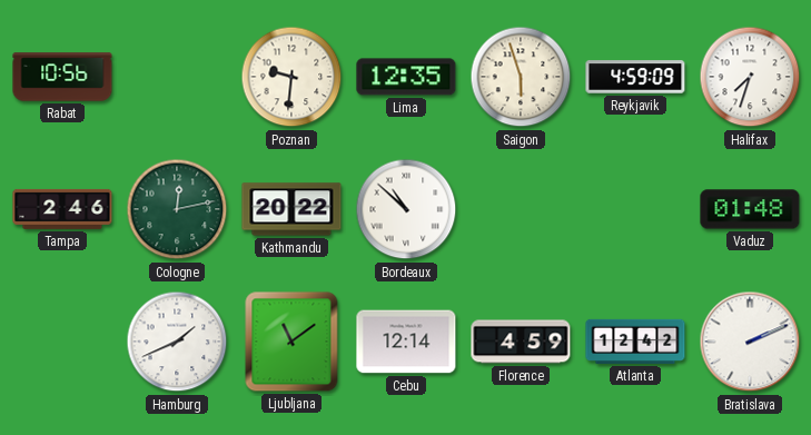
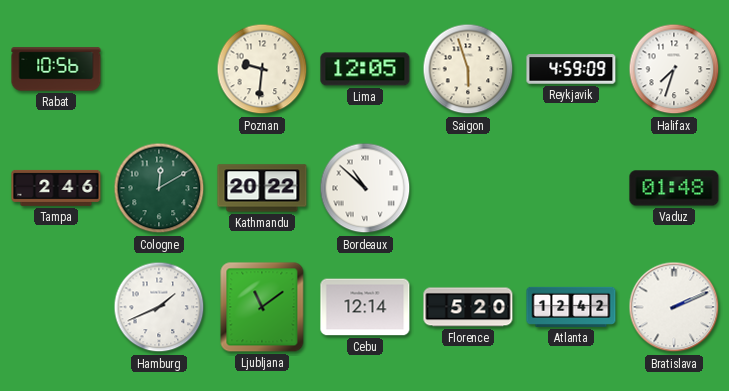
Lima: 12:35 -> 12:05 (365, 69)
Cologne: 12:13 -> 12:10 (159, 188)
Florence: 4:59 -> 5:20 (468, 307)
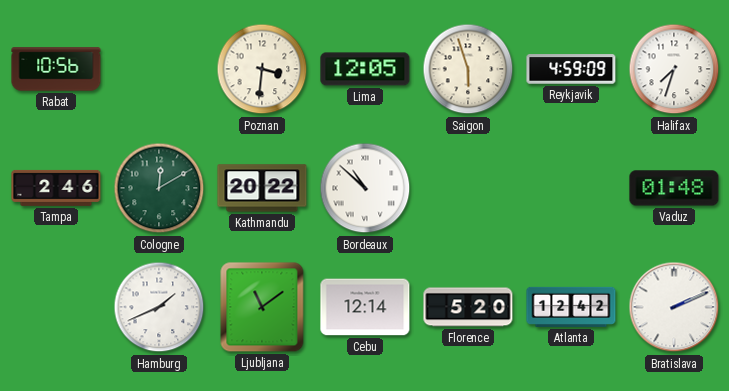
Poznan: 9:31 -> 3:31 (262, 69)
